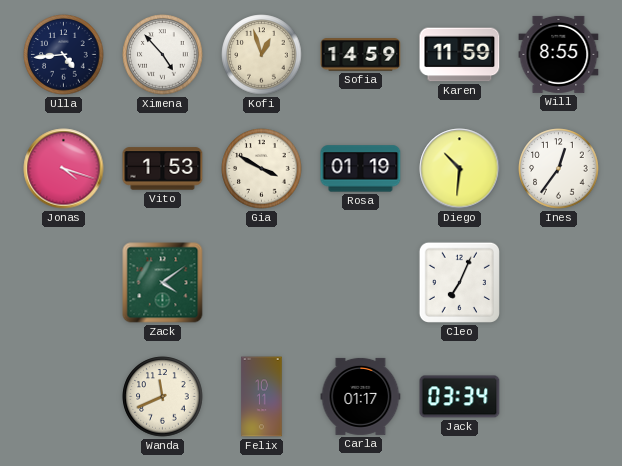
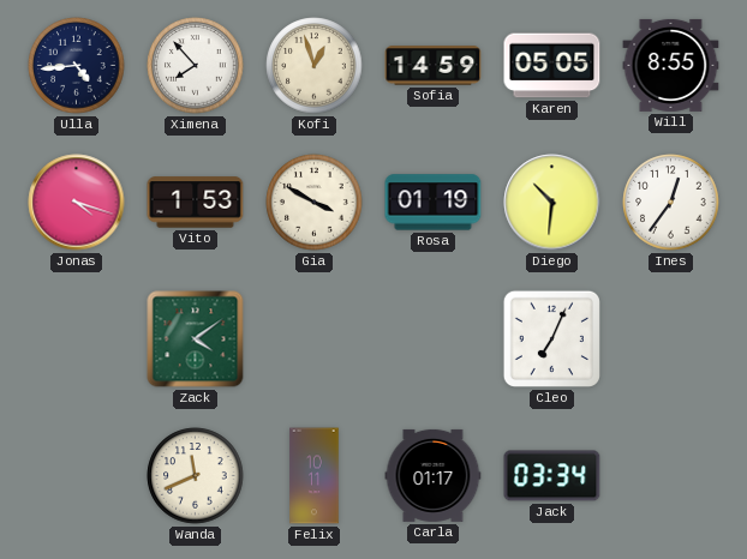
Ximena: 4:53 -> 7:53 (196, 66)
Karen: 11:59 -> 05:05 (552, 66)
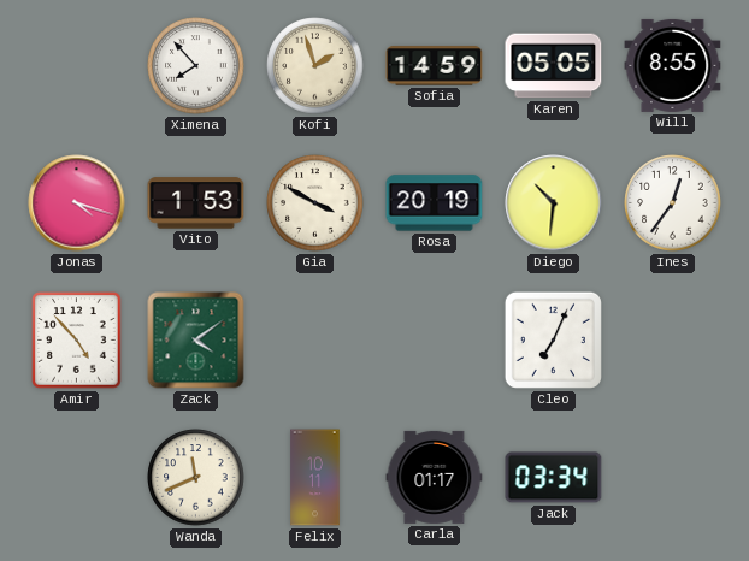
Ulla: 4:44 -> none (77, 66)
Kofi: 12:57 -> 1:57 (315, 66)
Rosa: 01:19 -> 20:19 (435, 203)
Amir: none -> 4:53 (77, 341)
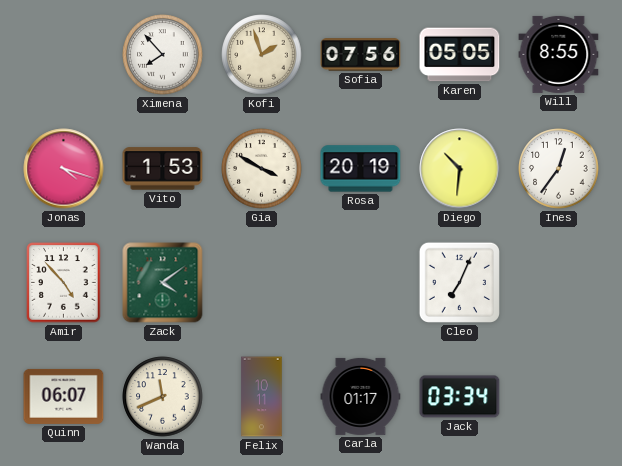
Sofia: 14:59 -> 07:56 (361, 55)
Quinn: none -> 06:07 (64, 396)
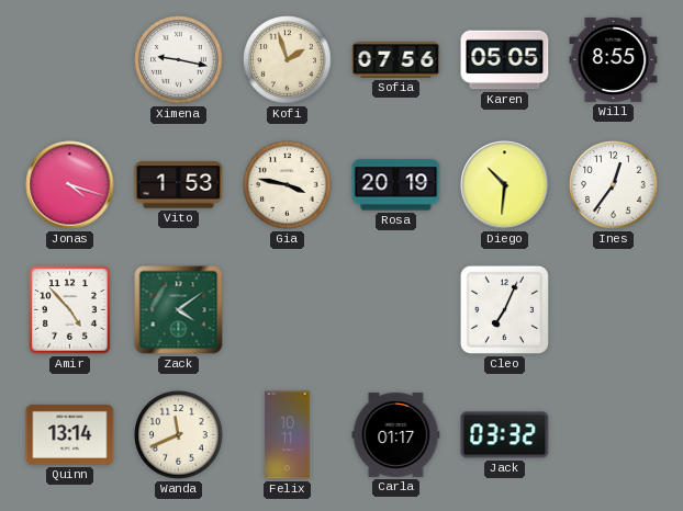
Ximena: 7:53 -> 9:17 (179, 60)
Gia: 3:50 -> 3:47 (288, 185)
Quinn: 06:07 -> 13:14 (70, 434)
Jack: 03:34 -> 03:32 (505, 435)
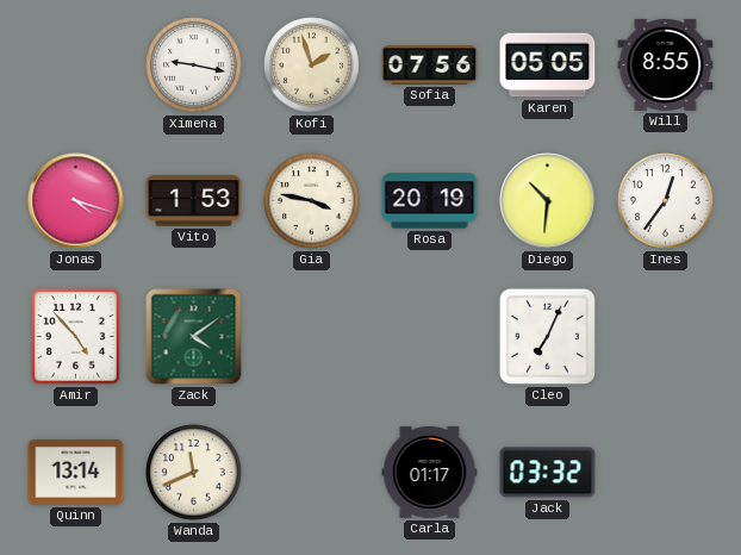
Felix: 10:11 -> none (288, 435)
